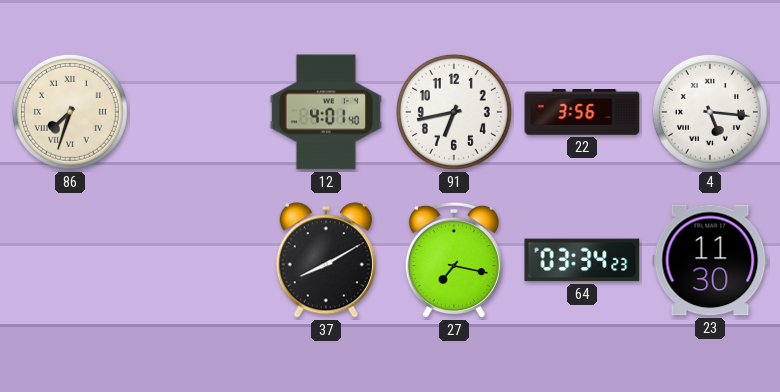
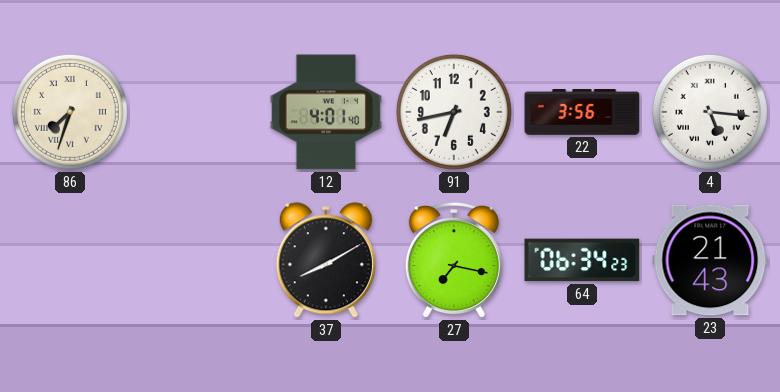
64: 03:34 -> 06:34 (582, 260)
23: 11:30 -> 21:43 (710, 260)
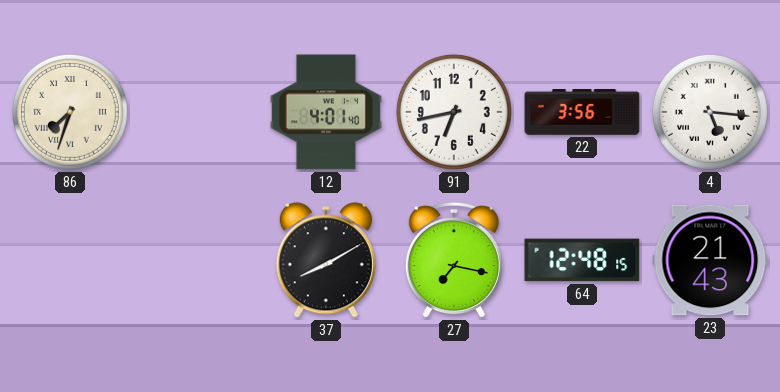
64: 06:34 -> 12:48 (582, 260)
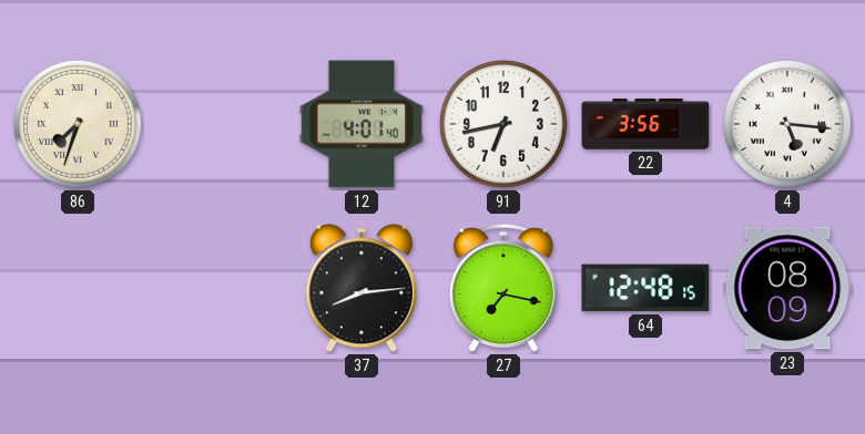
37: 8:10 -> 8:14 (362, 288)
23: 21:43 -> 08:09 (787, 288)
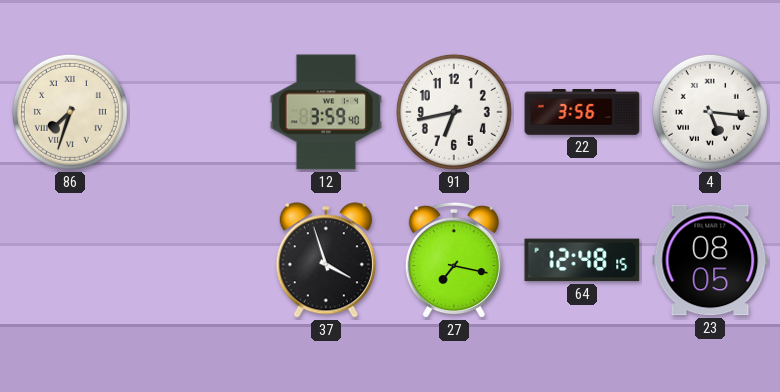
12: 4:01 -> 3:59 (326, 112)
37: 8:14 -> 3:57 (326, 260)
23: 08:09 -> 08:05 (710, 260)
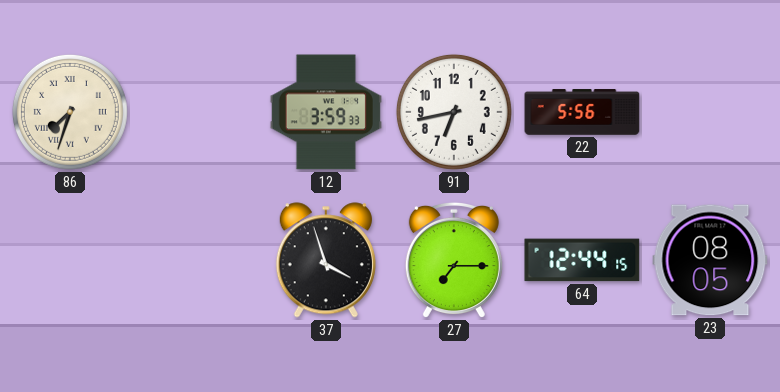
12: 3:59:40 -> 3:59:33 (326, 112)
22: 3:56 -> 5:56 (582, 112)
4: 5:16 -> none (710, 112)
27: 7:17 -> 7:15 (454, 260)
64: 12:48 -> 12:44 (582, 260)
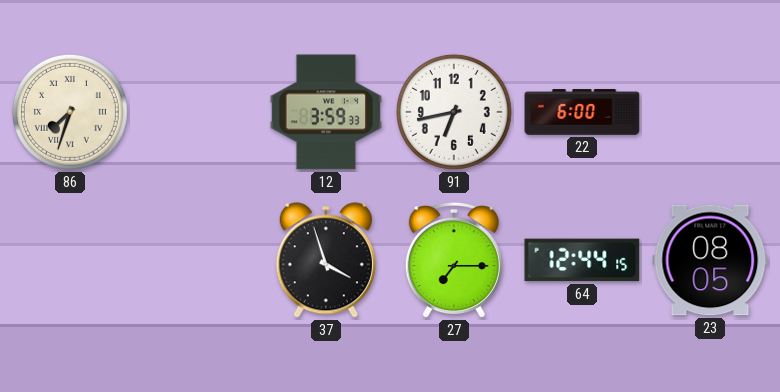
22: 5:56 -> 6:00 (582, 112)
